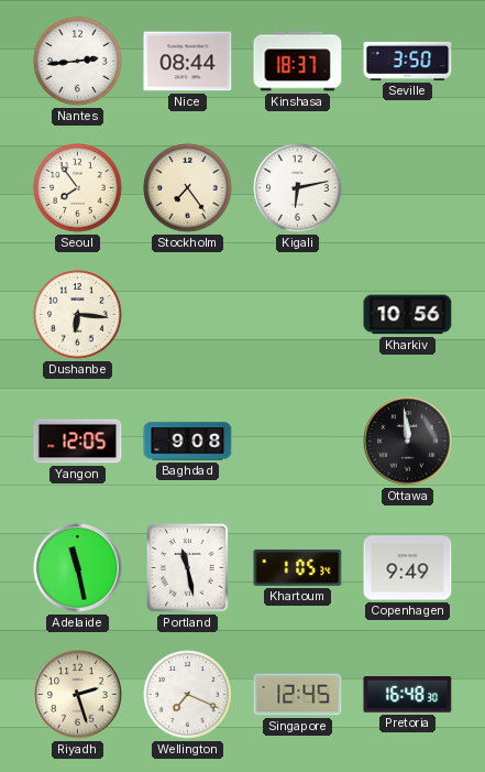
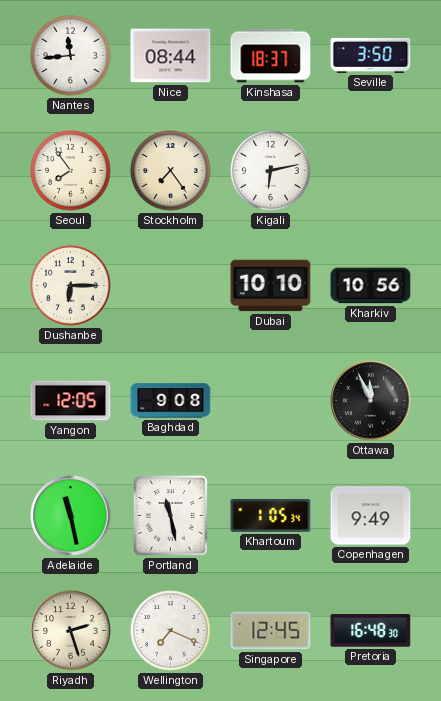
Nantes: 2:44 -> 11:44 (71, 56)
Dushanbe: 6:16 -> 6:15 (71, 286)
Dubai: none -> 10:10 (271, 286)
Ottawa: 11:59 -> 11:56 (371, 401)
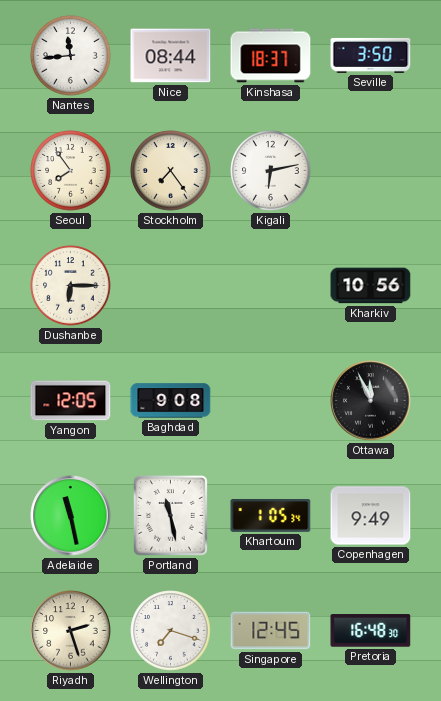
Dubai: 10:10 -> none (271, 286)
Wellington: 7:19 -> 7:18 (171, 631)
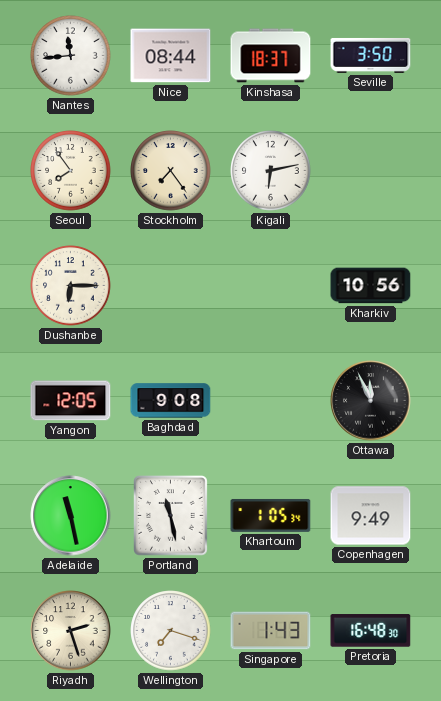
Singapore: 12:45 -> 1:43 (271, 631)
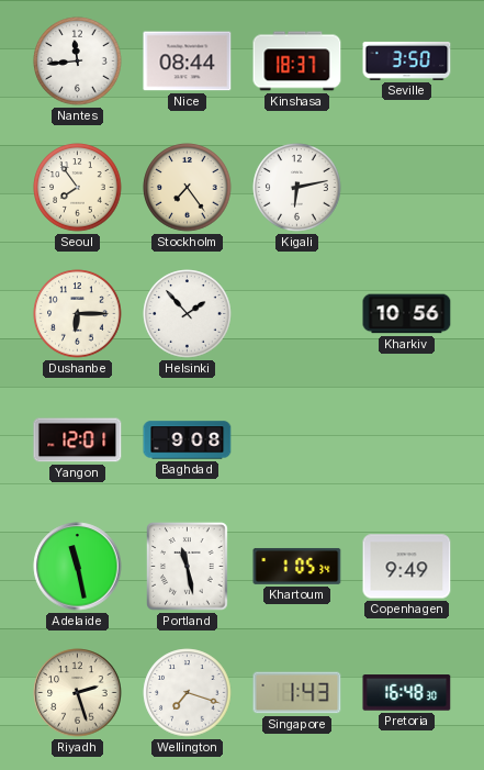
Helsinki: none -> 1:53 (188, 314)
Yangon: 12:05 -> 12:01 (78, 440)
Ottawa: 11:56 -> none (371, 401)
